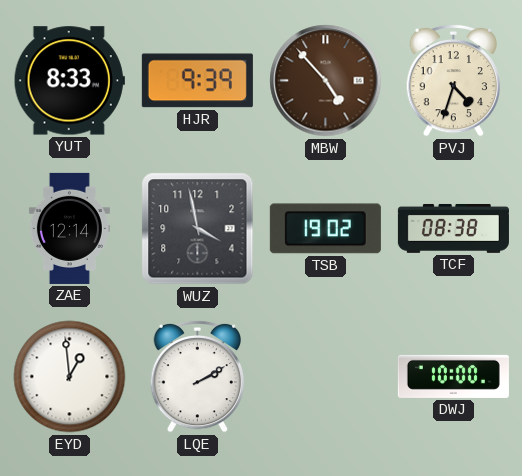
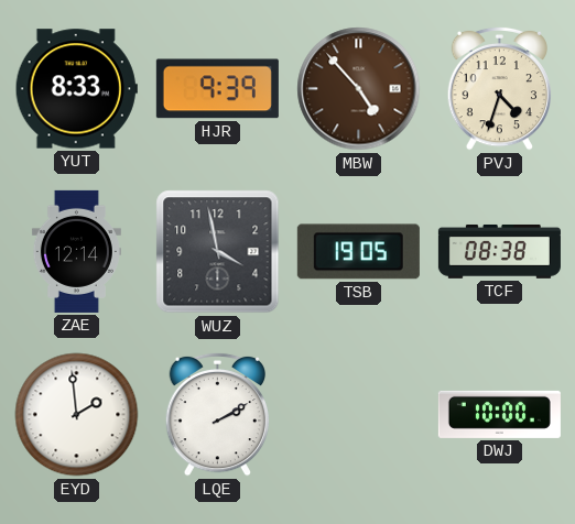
TSB: 19:02 -> 19:05 (358, 252)
EYD: 12:59 -> 1:59 (77, 415)
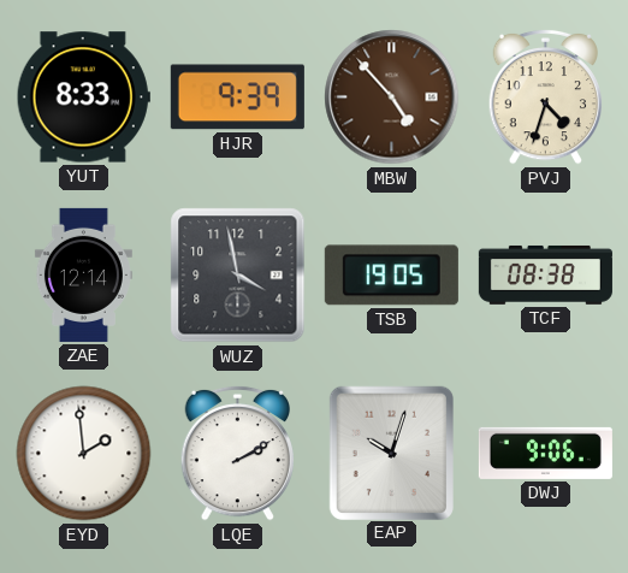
EAP: none -> 10:03 (391, 453)
DWJ: 10:00 -> 9:06 (545, 453)
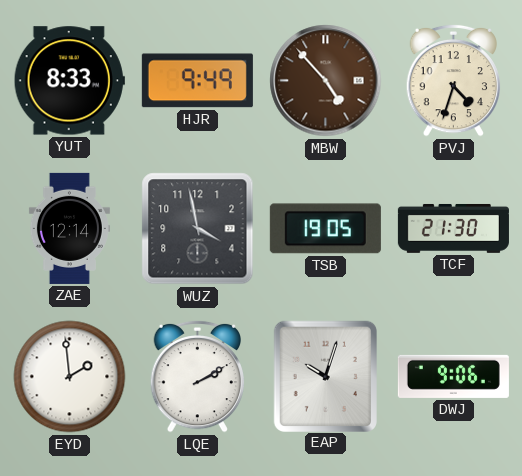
HJR: 9:39 -> 9:49 (197, 81)
TCF: 08:38 -> 21:30 (453, 228)
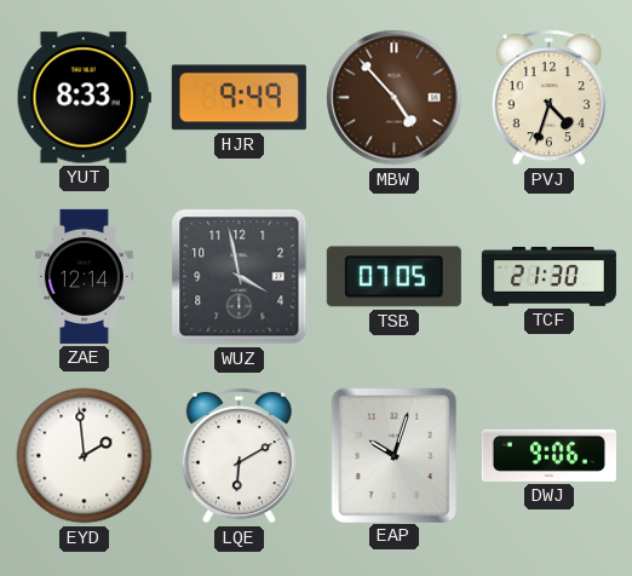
TSB: 19:05 -> 07:05 (393, 277)
LQE: 2:10 -> 6:10 (239, 455)
